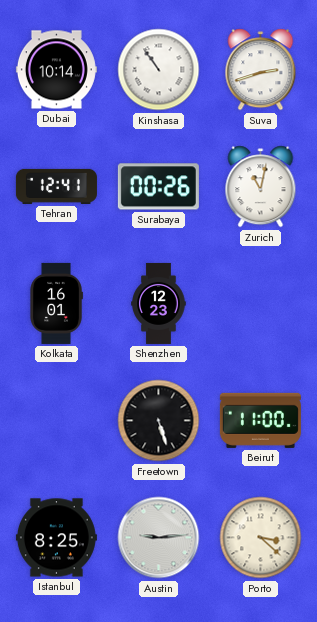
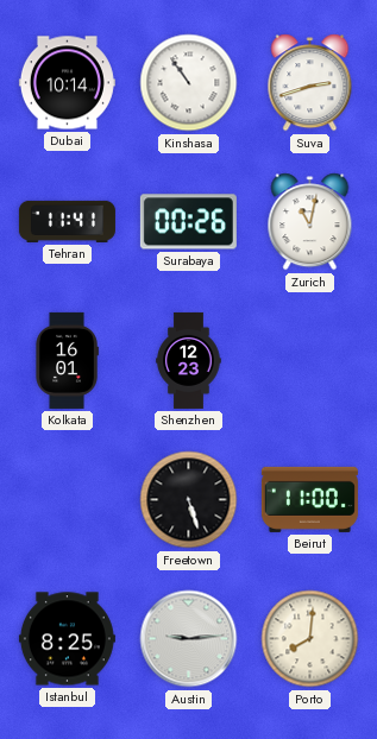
Tehran: 12:41 -> 11:41 (67, 221)
Porto: 3:22 -> 8:01 (310, 639)
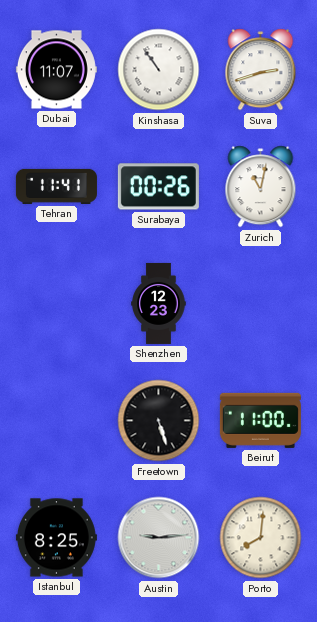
Dubai: 10:14 -> 11:07 (56, 70)
Kolkata: 16:01 -> none (67, 360)
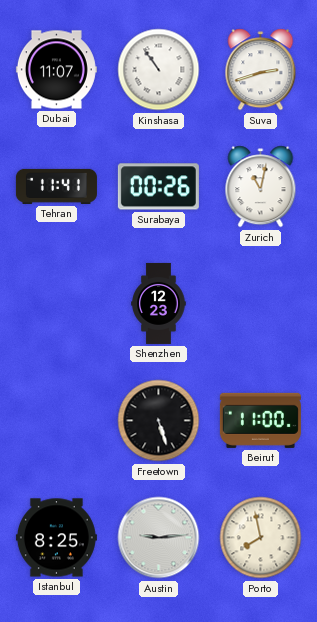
Porto: 8:01 -> 7:58 (261, 538)
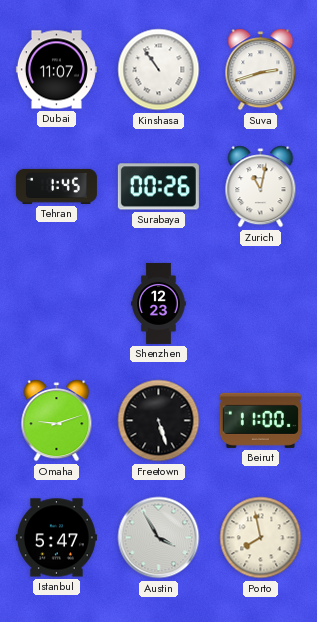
Tehran: 11:41 -> 1:45 (56, 186)
Omaha: none -> 9:12 (57, 421)
Istanbul: 8:25 -> 5:47 (56, 538)
Austin: 9:14 -> 3:55 (159, 538)
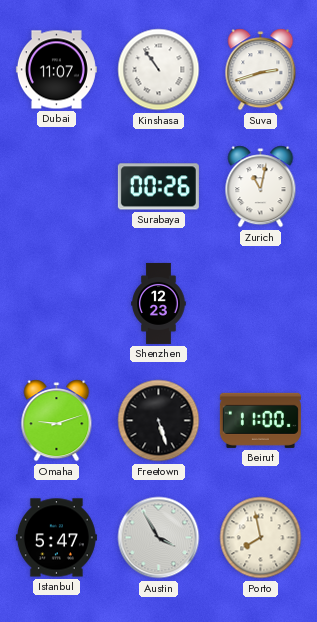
Tehran: 1:45 -> none (56, 186)
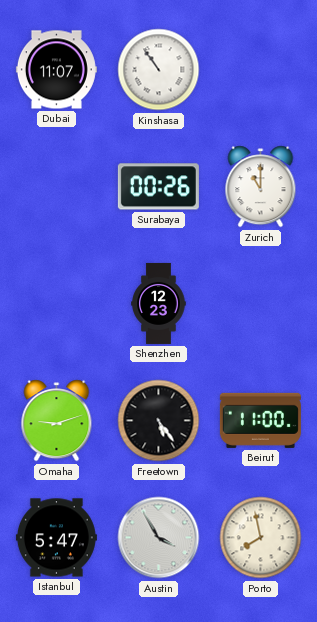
Suva: 2:42 -> none (261, 70)
Zurich: 11:02 -> 11:00 (261, 187)
Freetown: 5:27 -> 5:24 (159, 421)
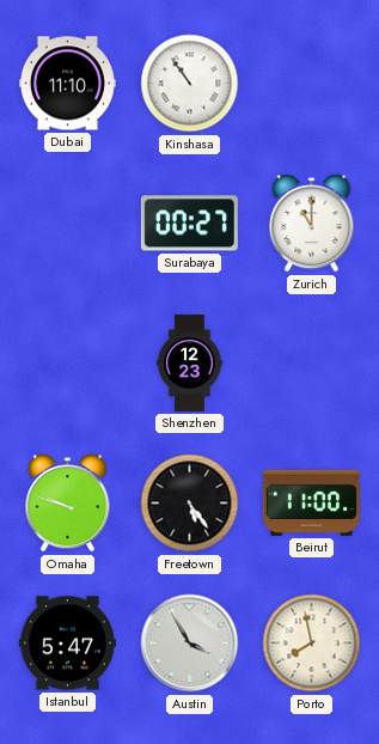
Dubai: 11:07 -> 11:10 (67, 84)
Surabaya: 00:26 -> 00:27 (189, 224)
Omaha: 9:12 -> 9:48 (68, 504)
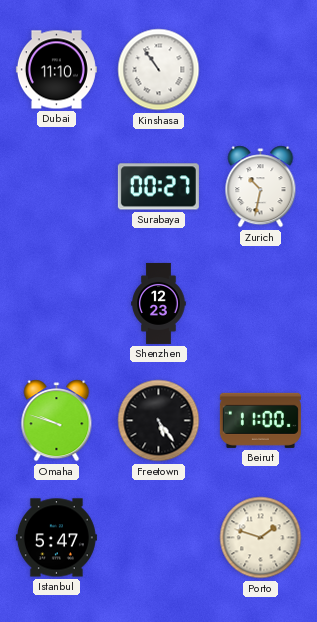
Zurich: 11:00 -> 10:32 (261, 187)
Austin: 3:55 -> none (190, 644)
Porto: 7:58 -> 1:48 (261, 538)
